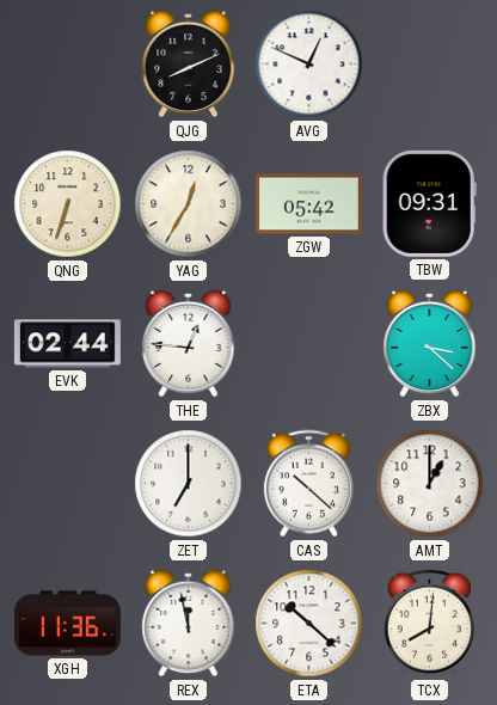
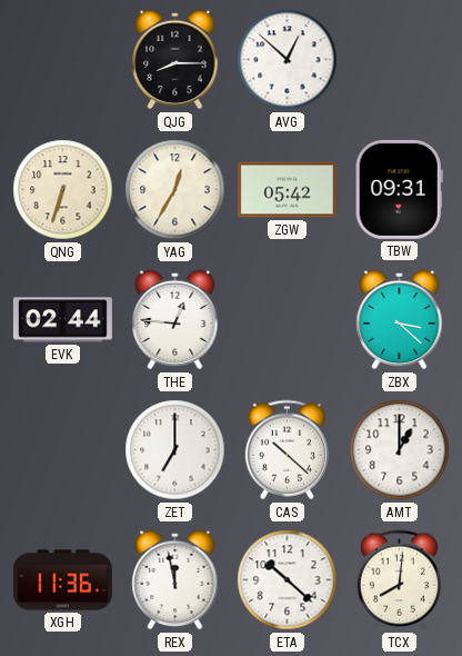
QJG: 8:11 -> 8:15 (175, 60)
AVG: 12:49 -> 12:52 (288, 60)
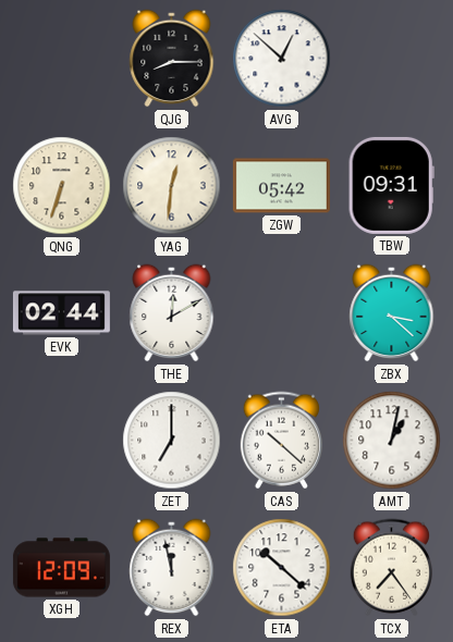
YAG: 12:35 -> 12:31 (172, 186)
THE: 12:46 -> 12:10 (172, 313)
AMT: 1:00 -> 1:02 (392, 441)
XGH: 11:36 -> 12:09 (61, 568)
TCX: 8:01 -> 7:24 (391, 568)
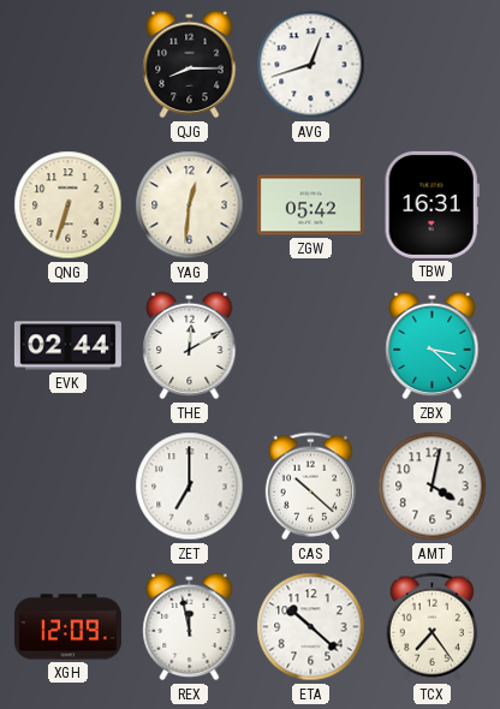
AVG: 12:52 -> 12:42 (311, 65)
TBW: 09:31 -> 16:31 (431, 204)
AMT: 1:02 -> 4:02 (433, 487)
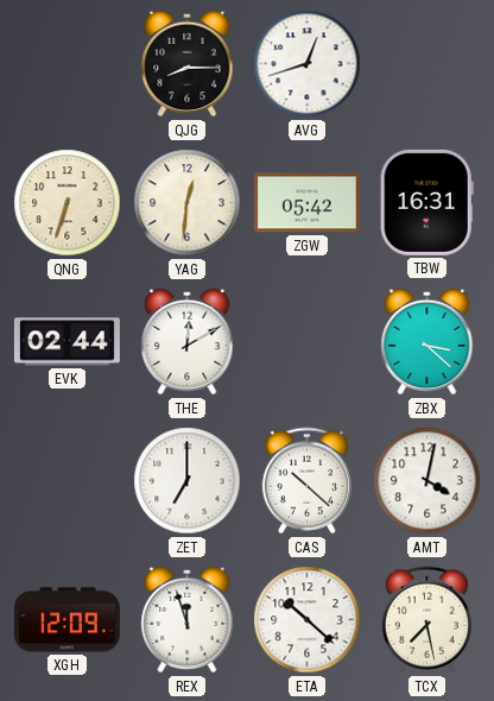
REX: 11:58 -> 11:57 (188, 620)
TCX: 7:24 -> 7:28 (426, 620)
